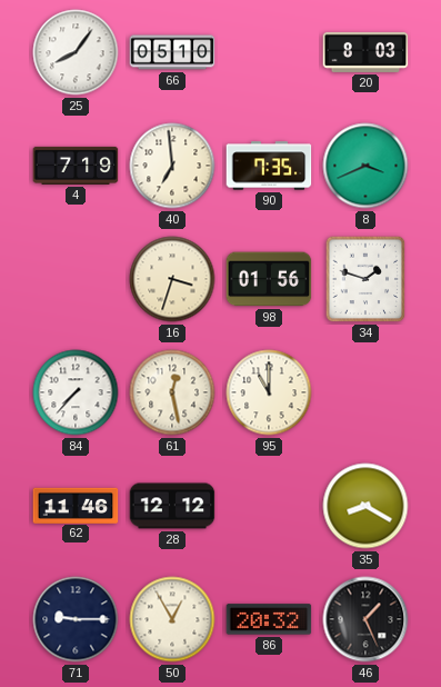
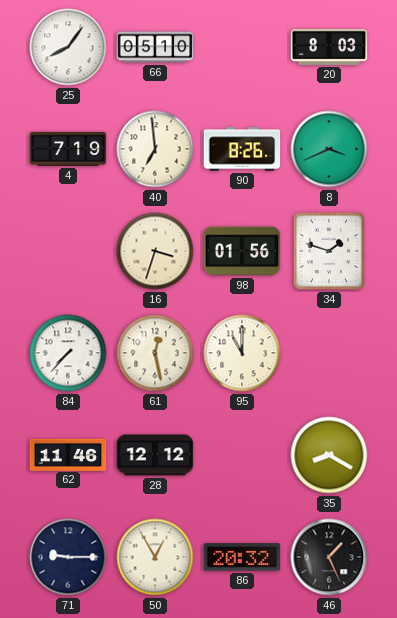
90: 7:35 -> 8:26 (242, 149)
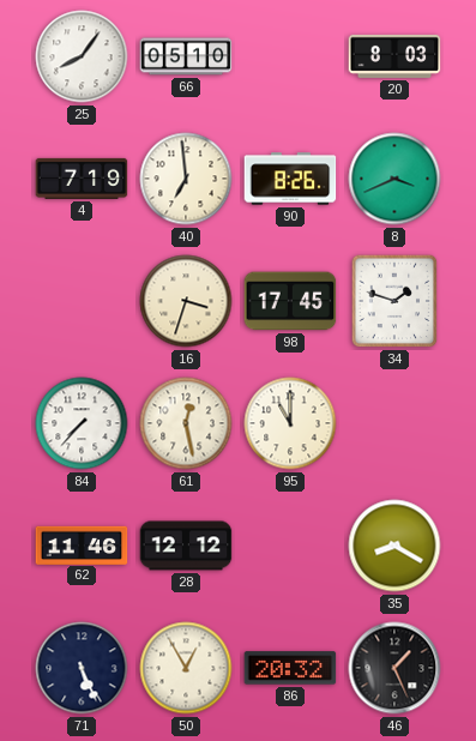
98: 01:56 -> 17:45 (290, 301)
71: 9:15 -> 5:26 (82, 668)
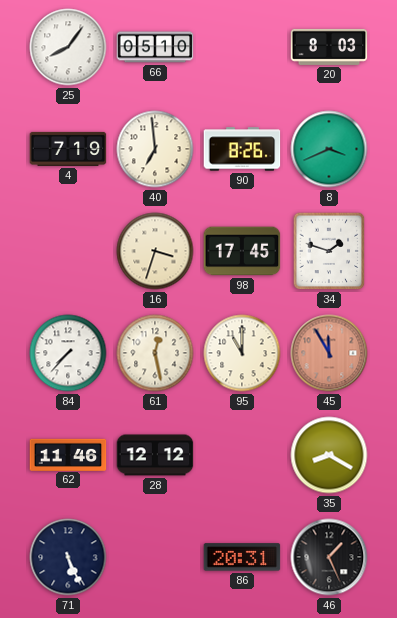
45: none -> 11:55 (329, 353)
50: 12:55 -> none (186, 668)
86: 20:32 -> 20:31 (242, 557)
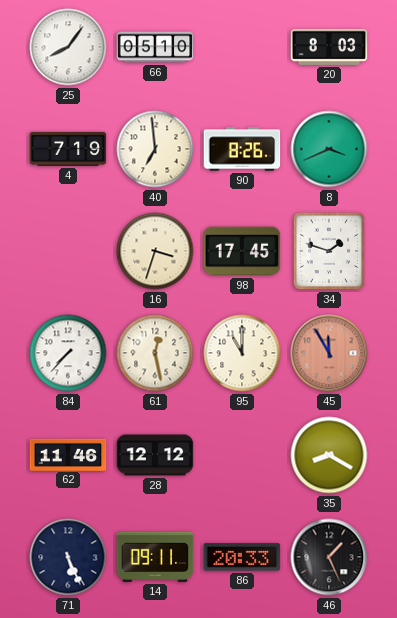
14: none -> 09:11 (155, 557)
86: 20:31 -> 20:33 (242, 557)
